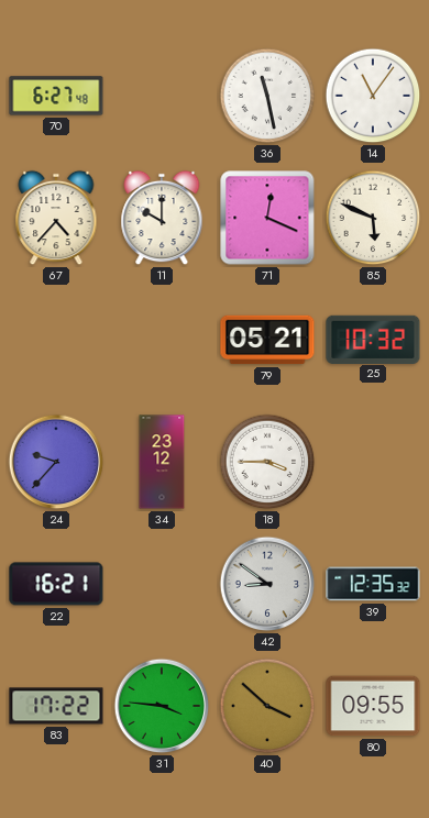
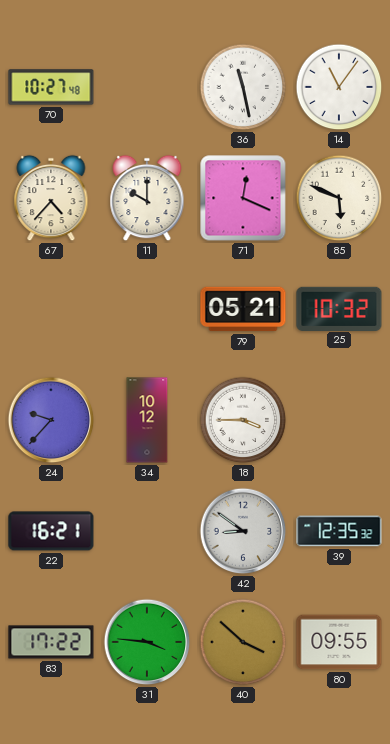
70: 6:27 -> 10:27 (51, 87)
34: 23:12 -> 10:12 (147, 420)
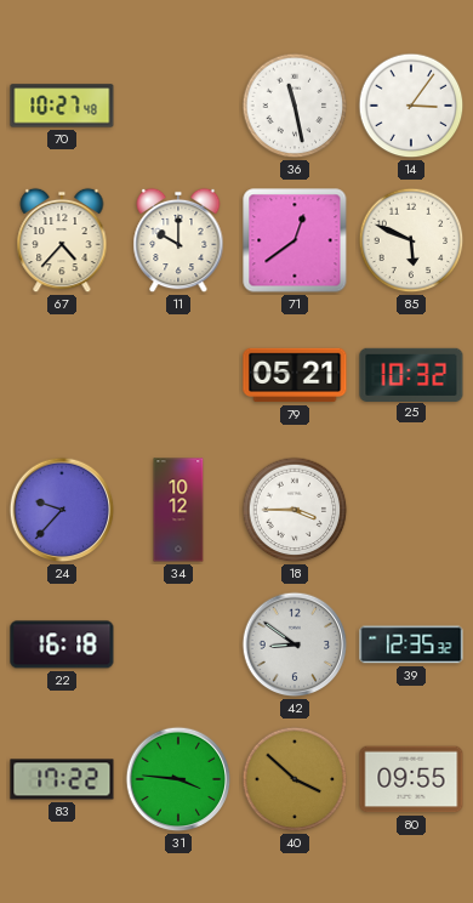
14: 11:06 -> 3:06 (411, 106)
71: 12:19 -> 12:39 (295, 240)
22: 16:21 -> 16:18 (62, 644)
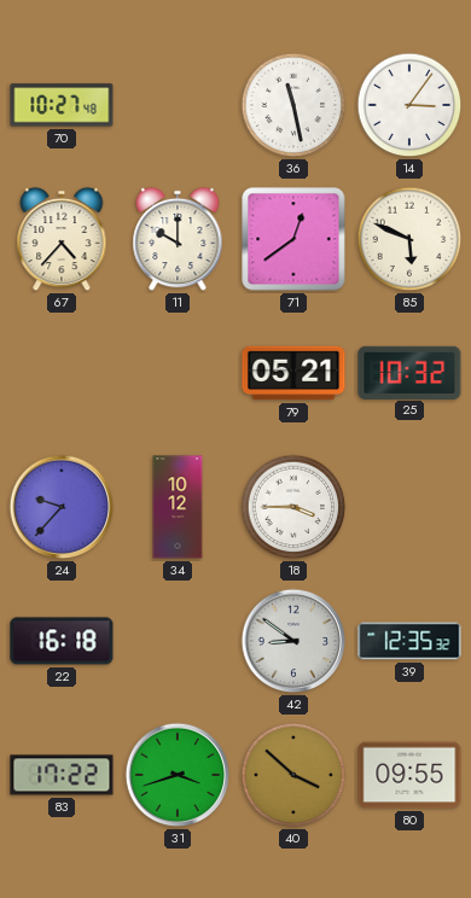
31: 3:46 -> 3:42 (178, 775)
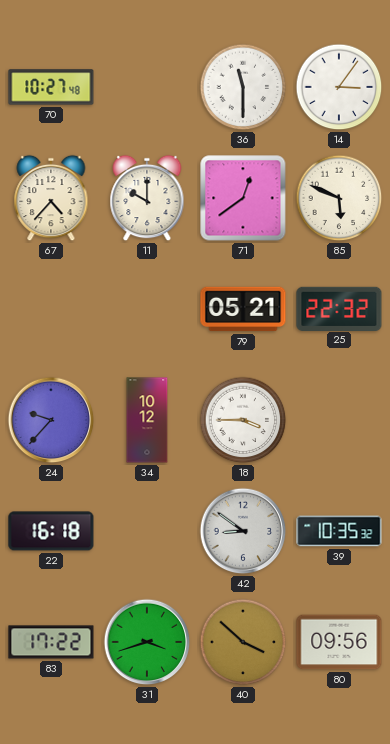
36: 11:28 -> 11:30 (243, 87)
25: 10:32 -> 22:32 (339, 308)
39: 12:35 -> 10:35 (339, 531)
80: 09:55 -> 09:56 (339, 642)
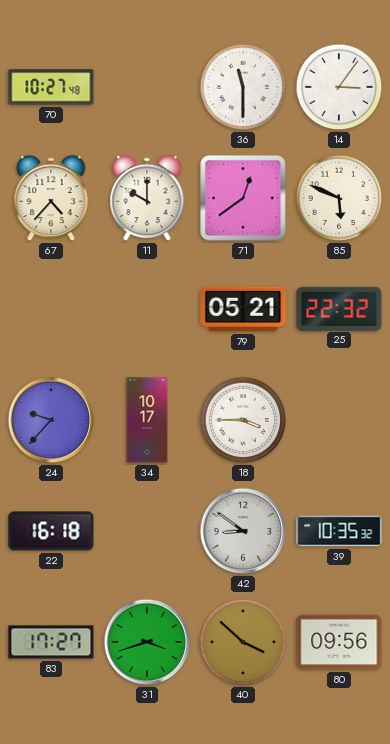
34: 10:12 -> 10:17 (147, 420)
83: 17:22 -> 17:27 (51, 642)
